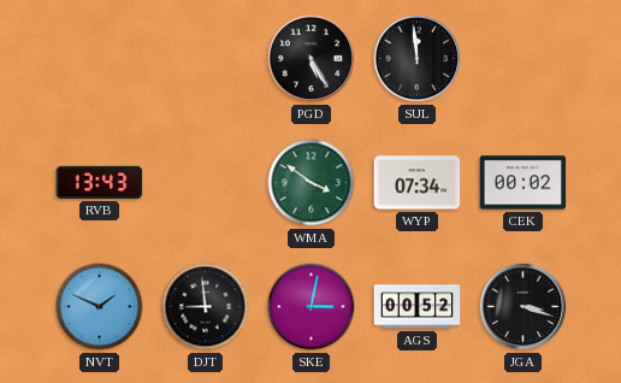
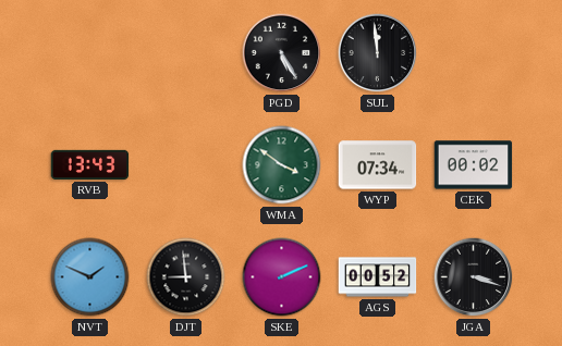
SKE: 3:02 -> 2:11 (282, 277)
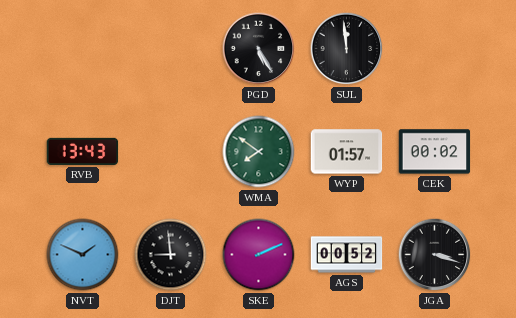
WMA: 3:51 -> 7:51 (259, 152)
WYP: 07:34 -> 01:57 (347, 152)
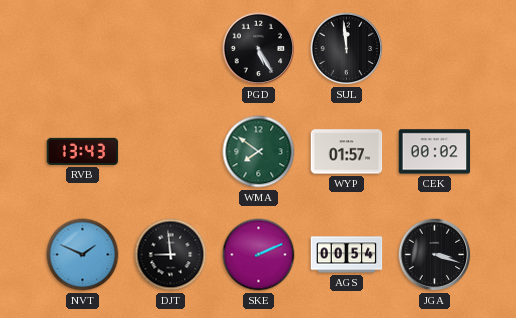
AGS: 00:52 -> 00:54 (347, 255)
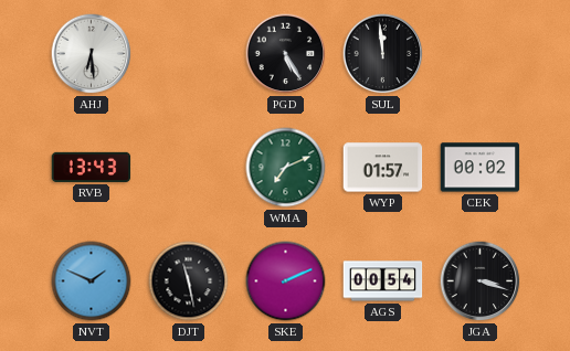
AHJ: none -> 6:29 (92, 54)
WMA: 7:51 -> 7:11 (286, 168)
DJT: 8:59 -> 11:28 (189, 281)
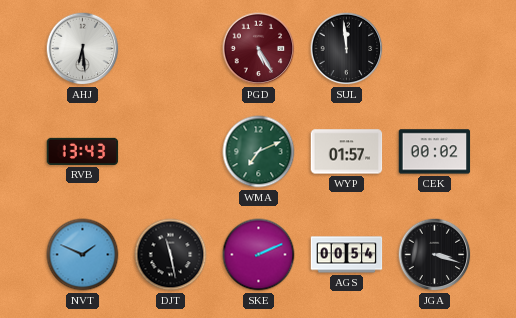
PGD dial: black -> burgundy (259, 49)
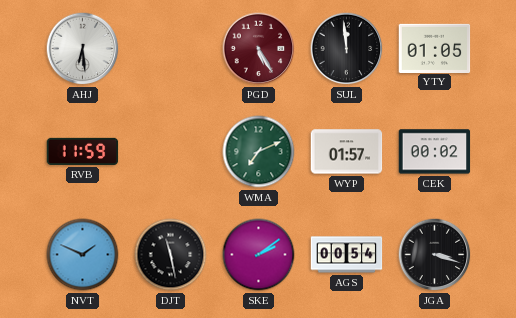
YTY: none -> 01:05 (435, 48)
RVB: 13:43 -> 11:59 (83, 151)
SKE: 2:11 -> 2:09 (259, 255)
